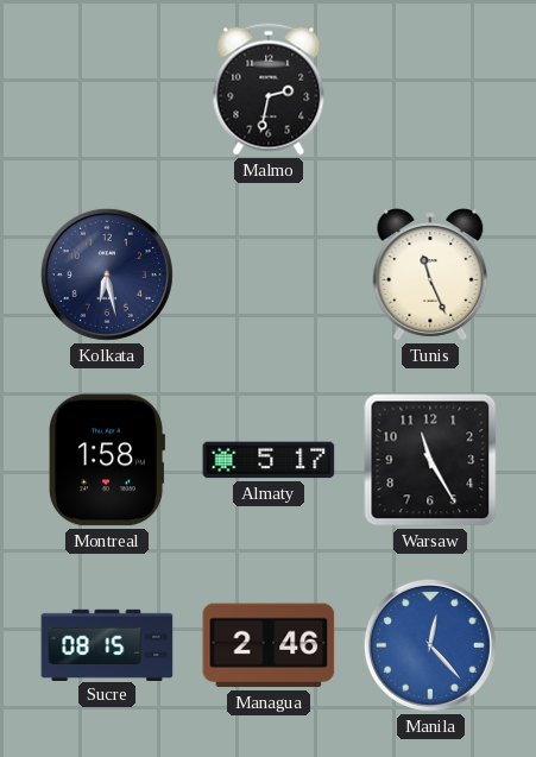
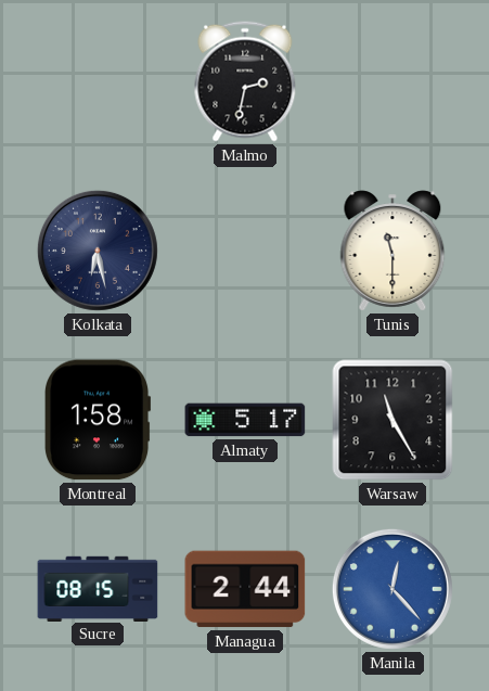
Tunis: 11:26 -> 11:30 (393, 251)
Managua: 2:46 -> 2:44 (245, 589)
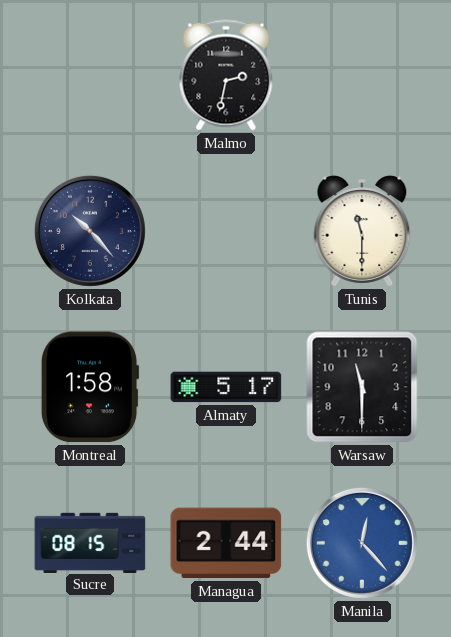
Kolkata: 6:28 -> 10:23 (90, 231)
Warsaw: 11:25 -> 11:30 (362, 387)
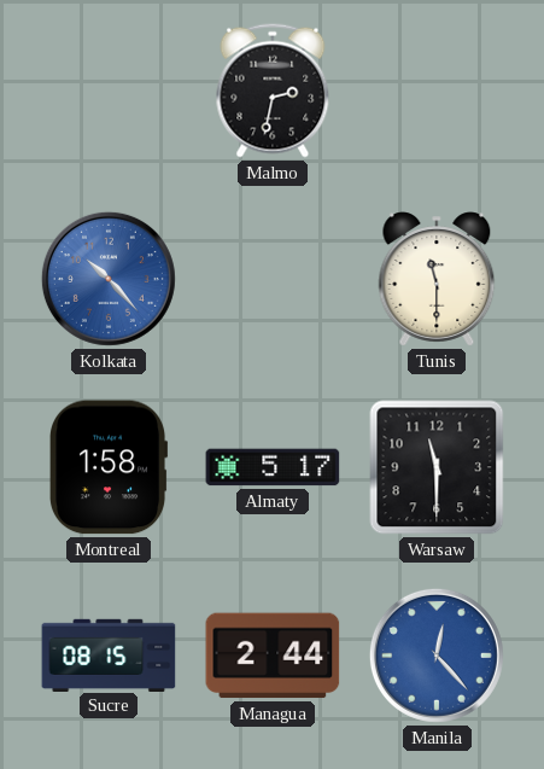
Kolkata dial: navy -> blue (109, 279)
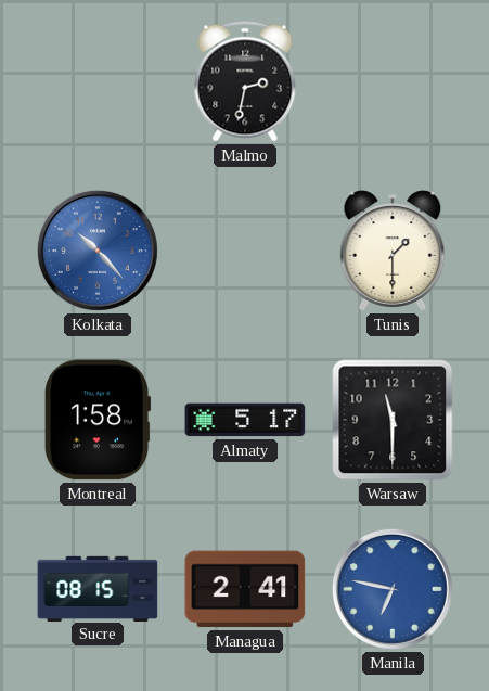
Tunis: 11:30 -> 1:30 (393, 251)
Managua: 2:44 -> 2:41 (245, 589)
Manila: 12:23 -> 6:47 (393, 589)
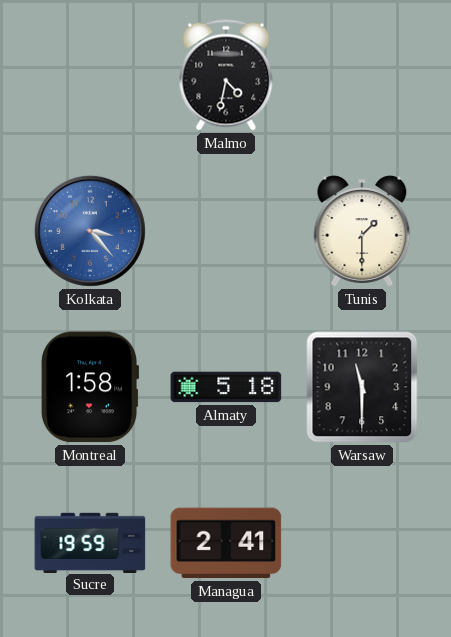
Malmo: 2:32 -> 4:32 (226, 75)
Kolkata: 10:23 -> 3:23 (90, 231)
Almaty: 5:17 -> 5:18 (226, 387)
Sucre: 08:15 -> 19:59 (90, 542)
Manila: 6:47 -> none (393, 589)
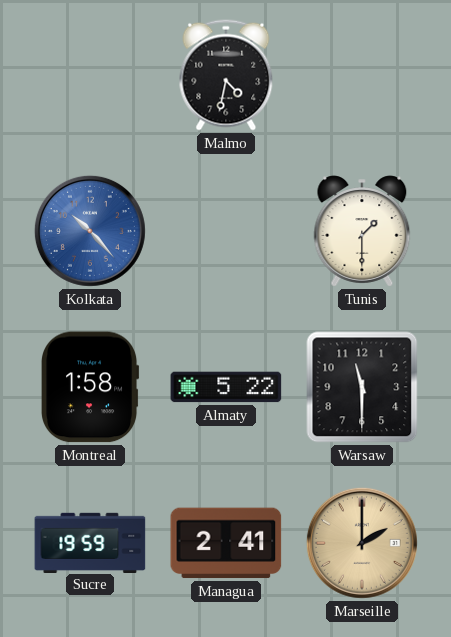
Kolkata: 3:23 -> 10:23 (90, 231)
Almaty: 5:18 -> 5:22 (226, 387)
Marseille: none -> 2:00 (362, 543)
